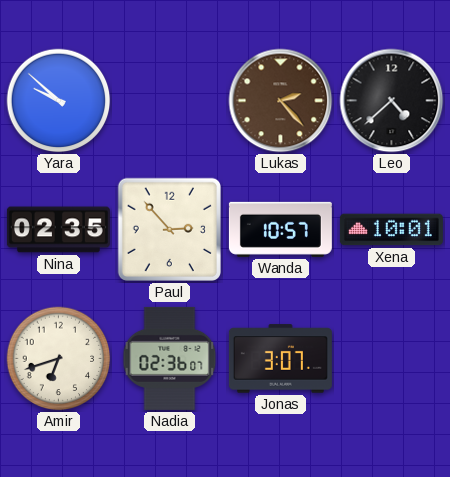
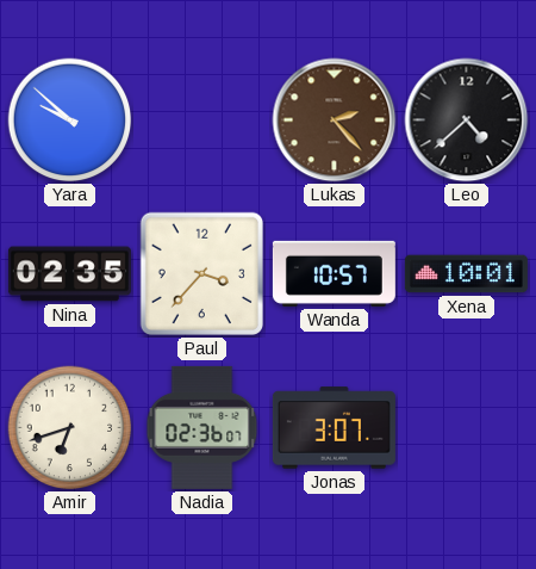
Paul: 2:53 -> 3:37 (201, 273)
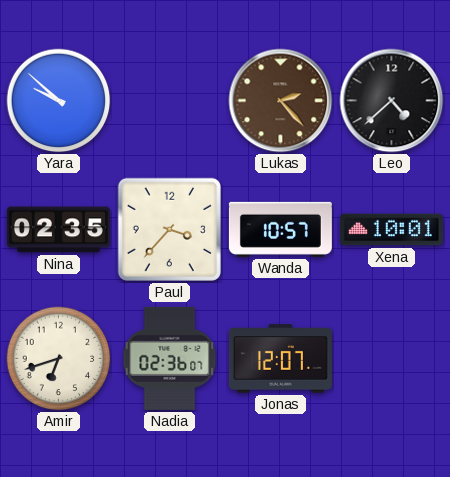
Jonas: 3:07 -> 12:07 (280, 359)
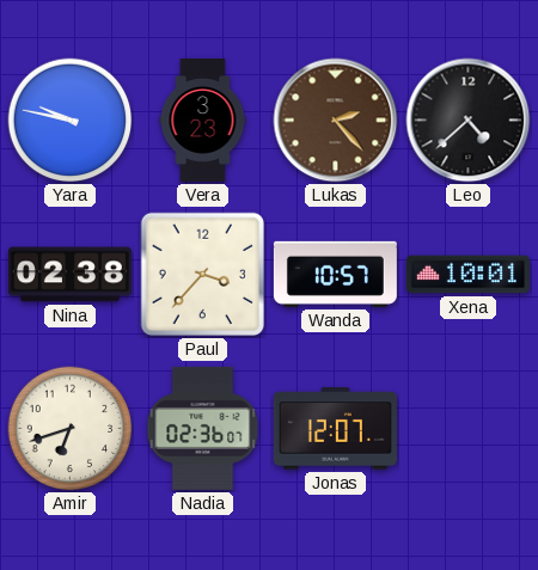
Yara: 9:52 -> 9:47 (71, 121)
Vera: none -> 3:23 (203, 119)
Nina: 02:35 -> 02:38 (69, 275)
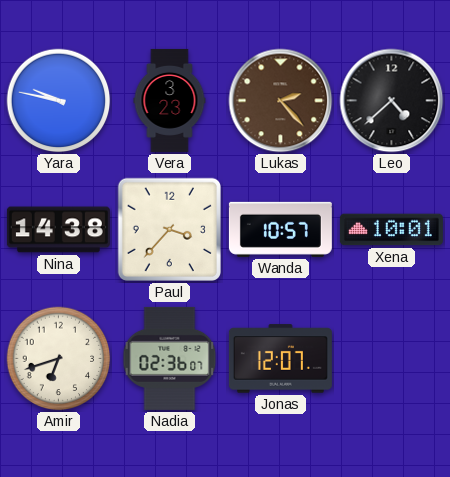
Nina: 02:38 -> 14:38 (58, 230)
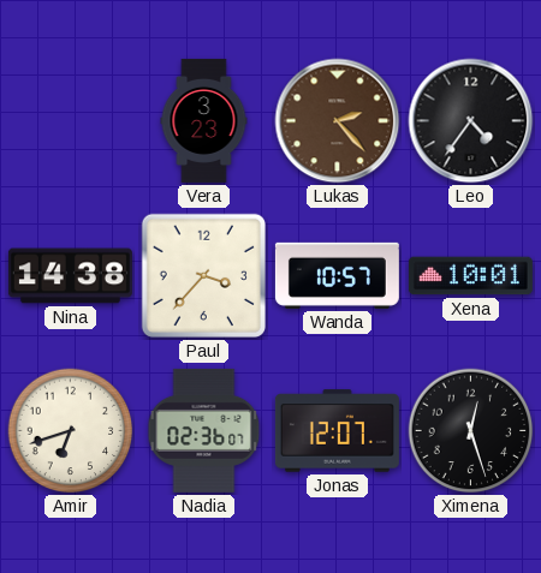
Yara: 9:47 -> none (59, 101)
Leo: 4:38 -> 4:36 (471, 121)
Ximena: none -> 12:27 (471, 431)
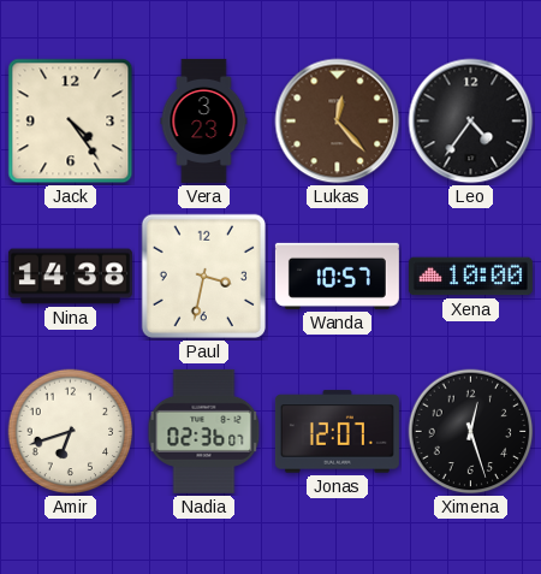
Jack: none -> 4:24 (71, 122)
Lukas: 2:23 -> 12:23 (338, 122)
Paul: 3:37 -> 3:32 (203, 276)
Xena: 10:01 -> 10:00 (470, 277)
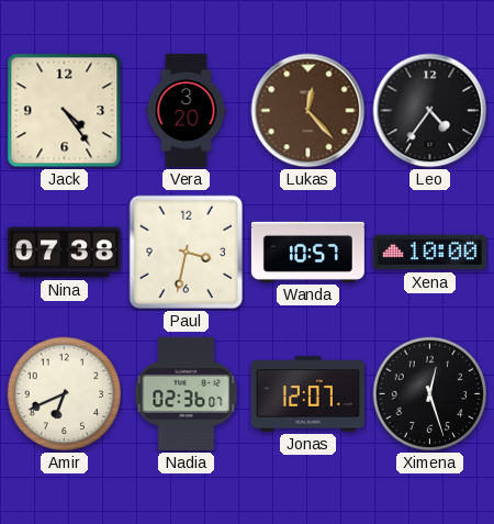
Vera: 3:23 -> 3:20 (187, 110)
Nina: 14:38 -> 07:38 (64, 253)
Amir: 6:42 -> 6:41 (65, 394)
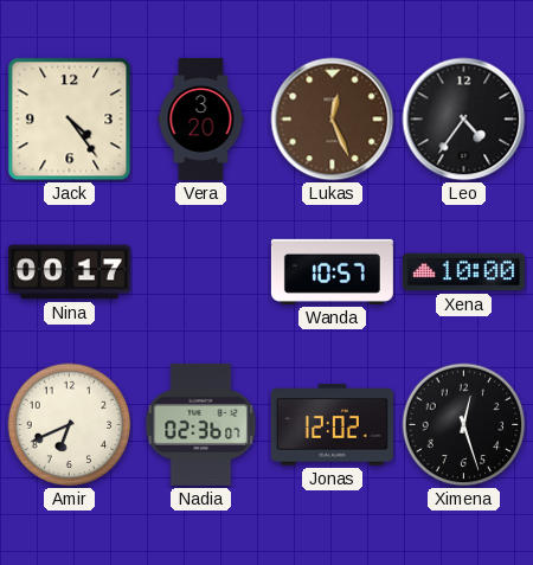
Lukas: 12:23 -> 12:26 (333, 120)
Nina: 07:38 -> 00:17 (69, 272)
Paul: 3:32 -> none (186, 252)
Jonas: 12:07 -> 12:02 (332, 425)
